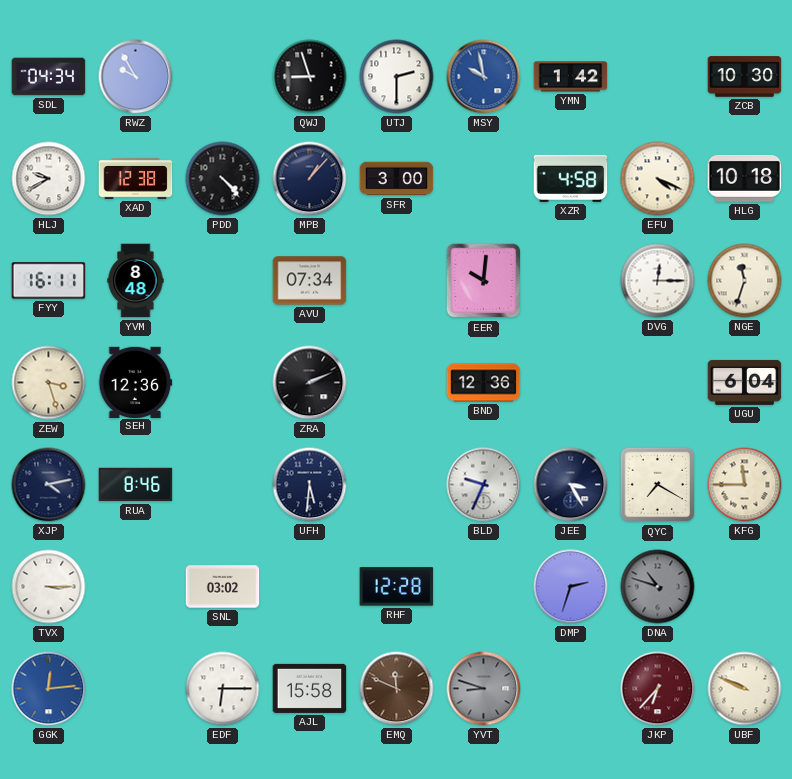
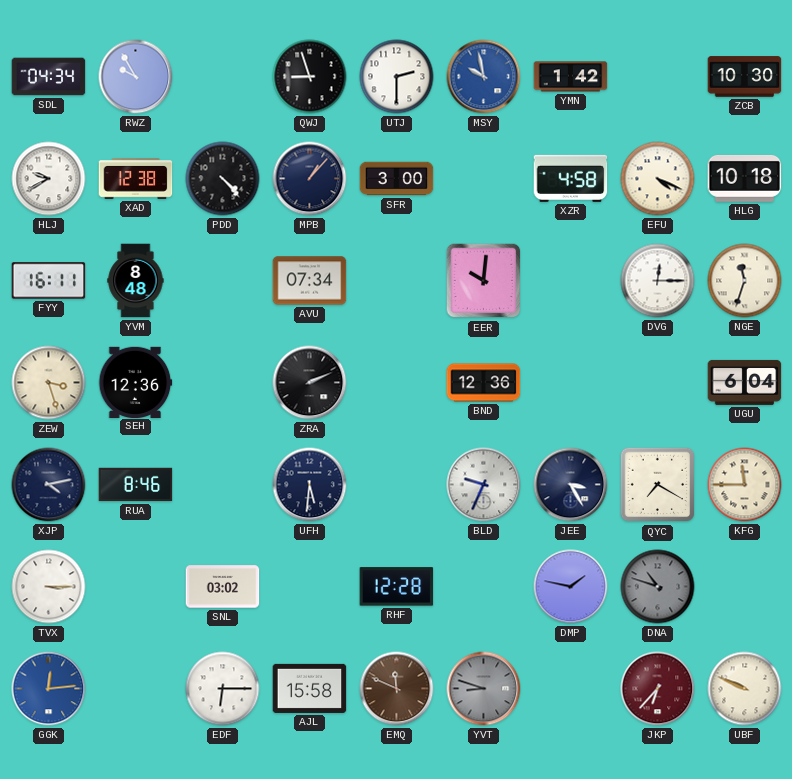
DMP: 2:33 -> 1:47 (571, 587)
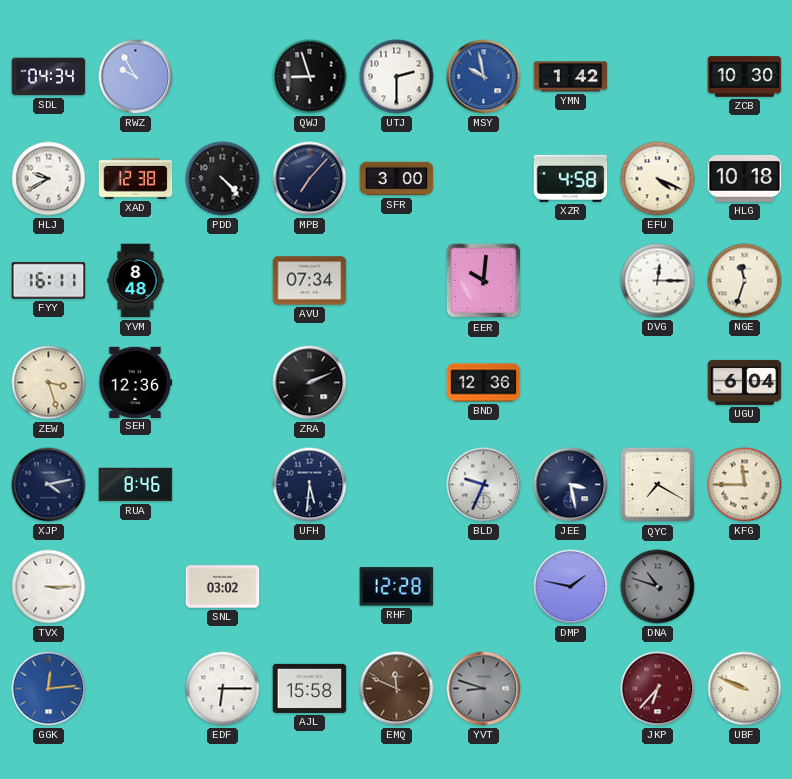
MPB: 1:07 -> 7:07 (310, 179)
JEE: 3:25 -> 3:28 (571, 485)
